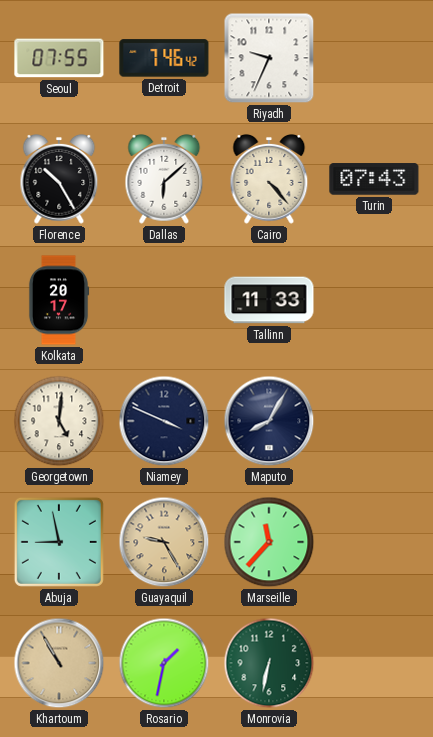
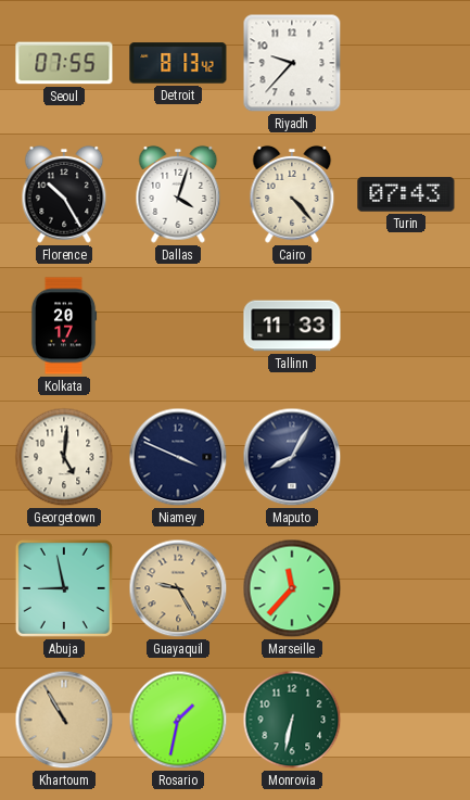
Detroit: 7:46 -> 8:13 (178, 63)
Riyadh: 9:34 -> 9:37 (292, 63)
Dallas: 6:08 -> 4:03 (178, 194)
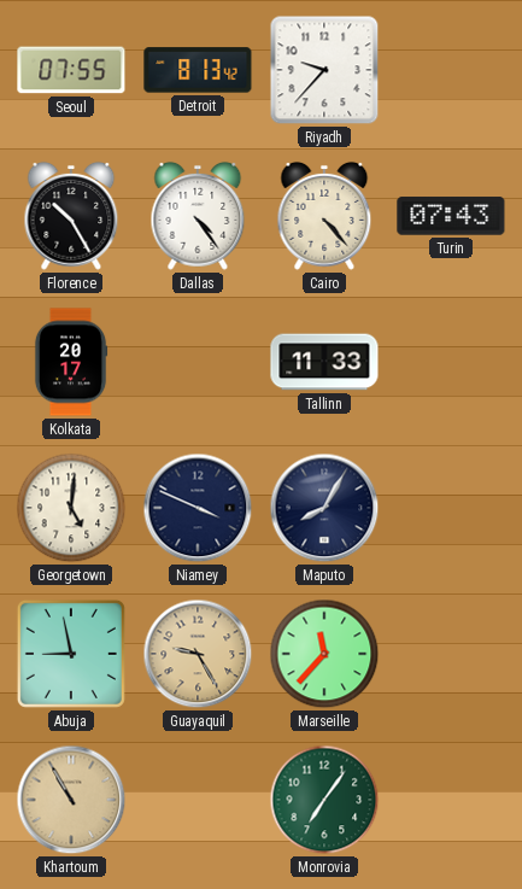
Dallas: 4:03 -> 4:24 (198, 216)
Rosario: 1:32 -> none (178, 720)
Monrovia: 6:32 -> 7:06 (324, 800)
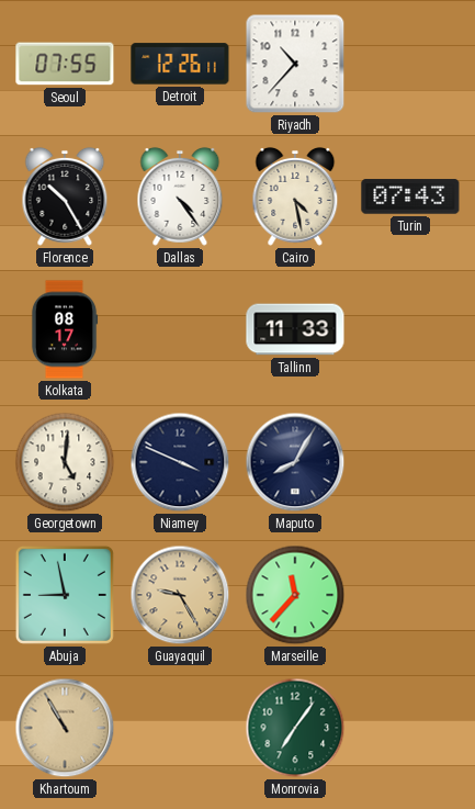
Detroit: 8:13 -> 12:26 (180, 64)
Riyadh: 9:37 -> 10:37 (295, 64)
Cairo: 4:23 -> 4:28 (295, 196)
Kolkata: 20:17 -> 08:17 (65, 329)
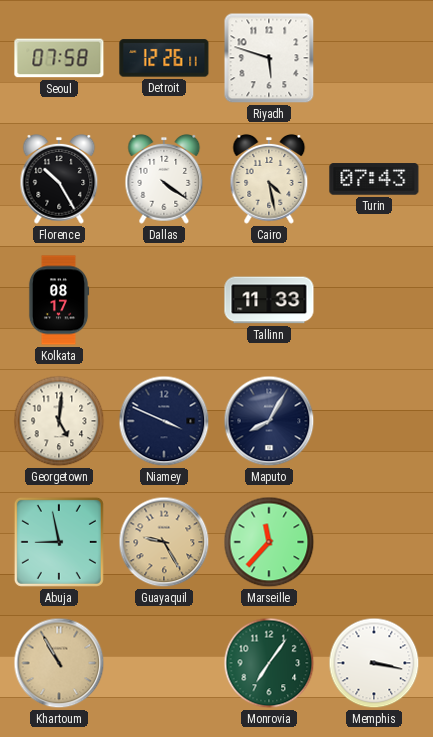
Seoul: 07:55 -> 07:58 (59, 58)
Riyadh: 10:37 -> 5:48 (269, 58)
Dallas: 4:24 -> 4:21 (164, 179)
Memphis: none -> 3:17 (374, 663)
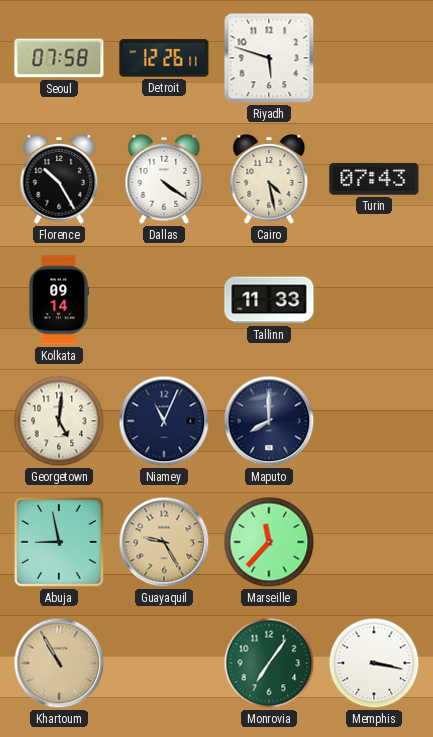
Kolkata: 08:17 -> 09:14 (59, 300)
Niamey: 3:49 -> 11:04 (164, 421)
Maputo: 8:05 -> 8:00 (269, 421)
